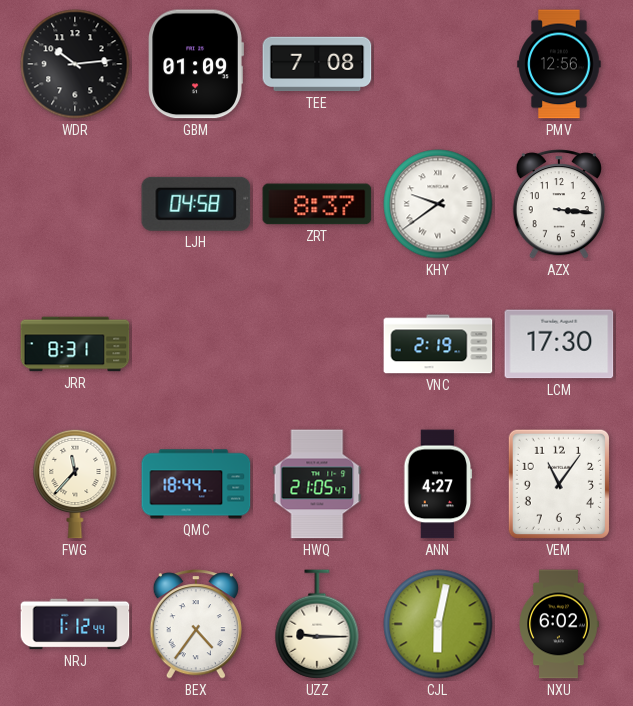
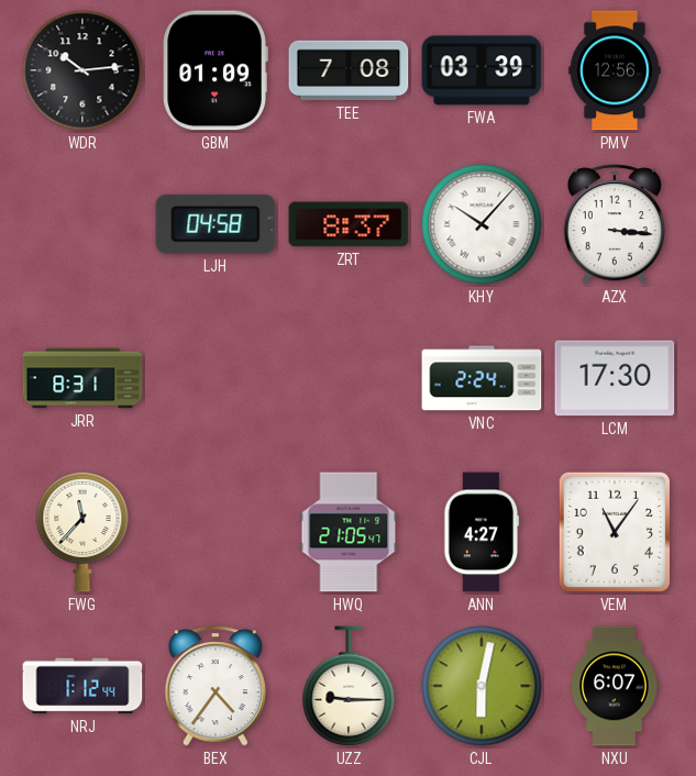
FWA: none -> 03:39 (482, 70)
KHY: 9:39 -> 10:07 (482, 224)
VNC: 2:19 -> 2:24 (482, 378)
QMC: 18:44 -> none (196, 484)
NXU: 6:02 -> 6:07 (615, 686)
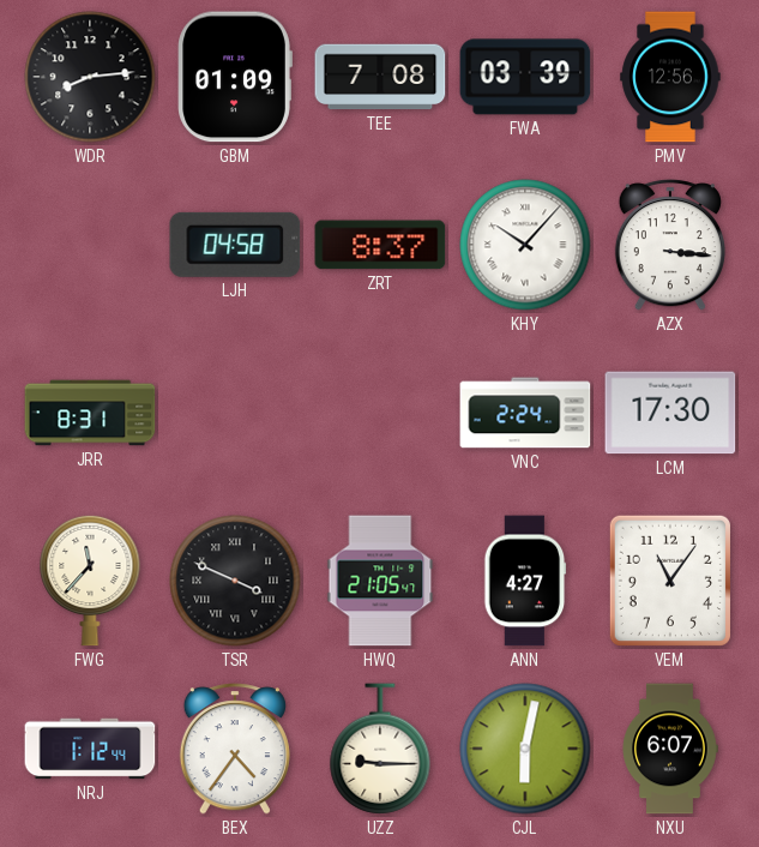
WDR: 10:14 -> 8:14 (90, 77)
TSR: none -> 3:49 (235, 581)
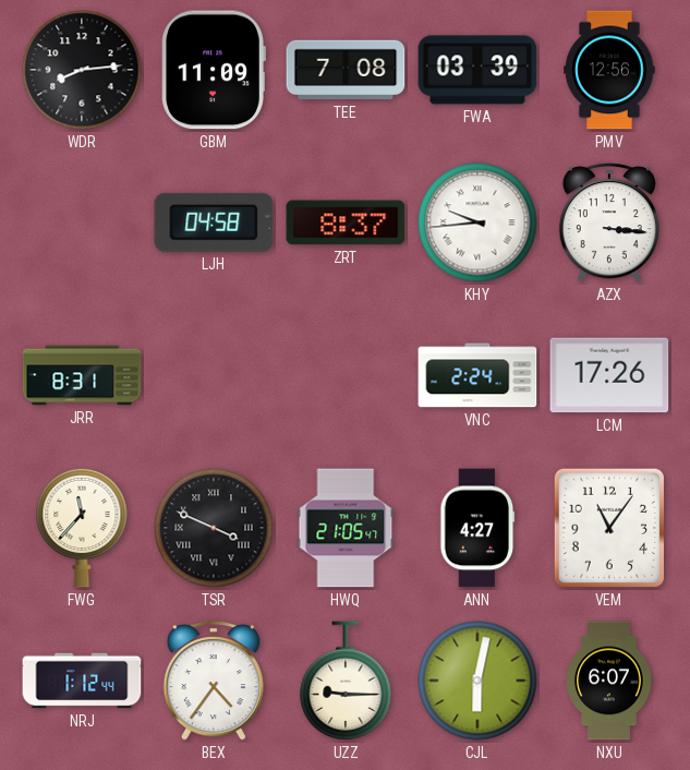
GBM: 01:09 -> 11:09 (214, 70)
KHY: 10:07 -> 9:44 (477, 222)
LCM: 17:30 -> 17:26 (609, 375)
